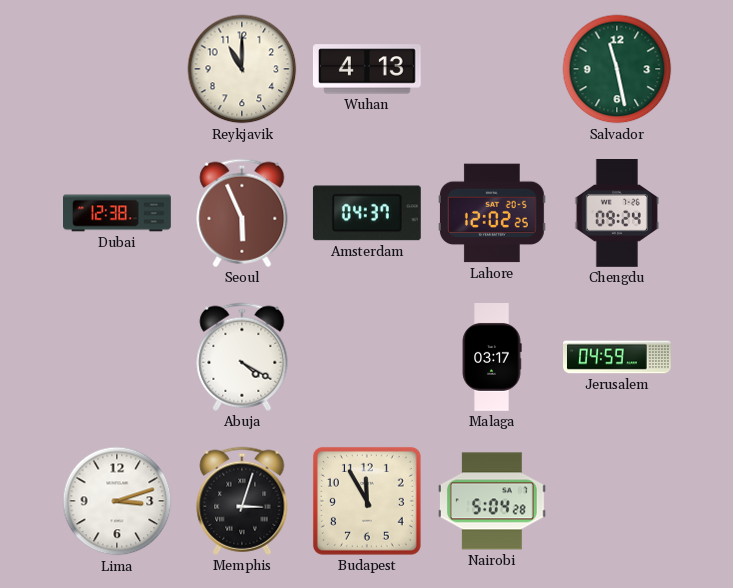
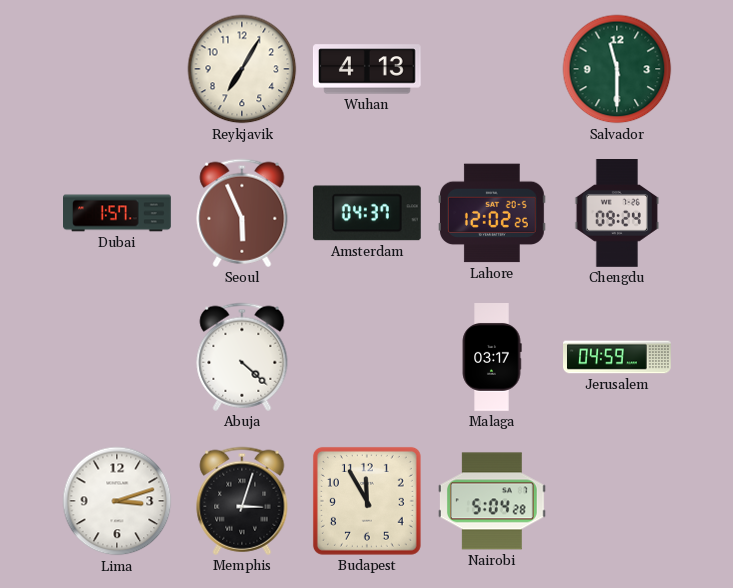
Reykjavik: 11:00 -> 7:05 (242, 69)
Salvador: 11:28 -> 11:30 (617, 69)
Dubai: 12:38 -> 1:57 (118, 213)
Abuja: 4:20 -> 4:22 (242, 357)
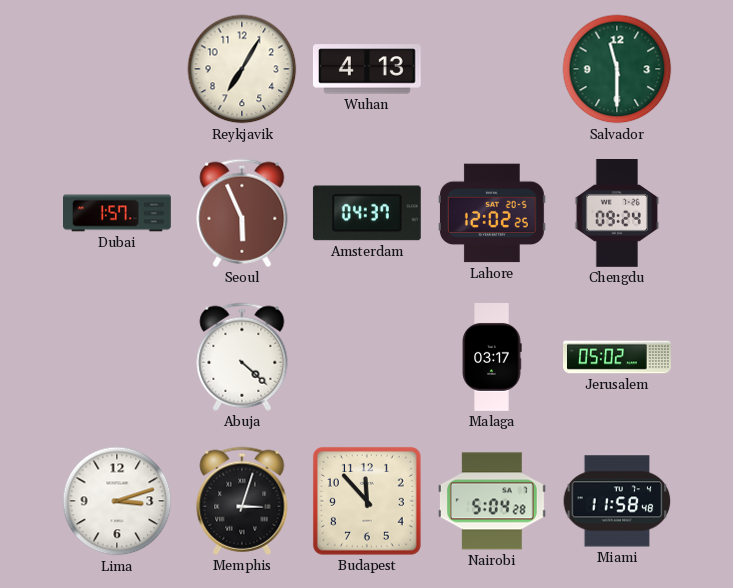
Jerusalem: 04:59 -> 05:02 (617, 357)
Budapest: 11:55 -> 11:53 (367, 501)
Miami: none -> 11:58 (617, 501)
